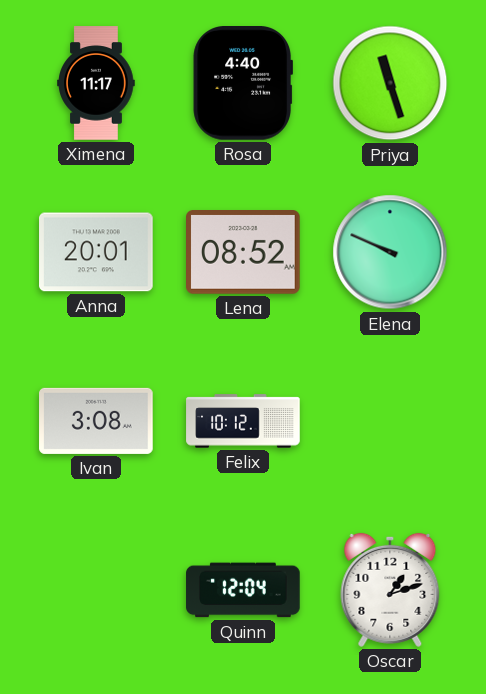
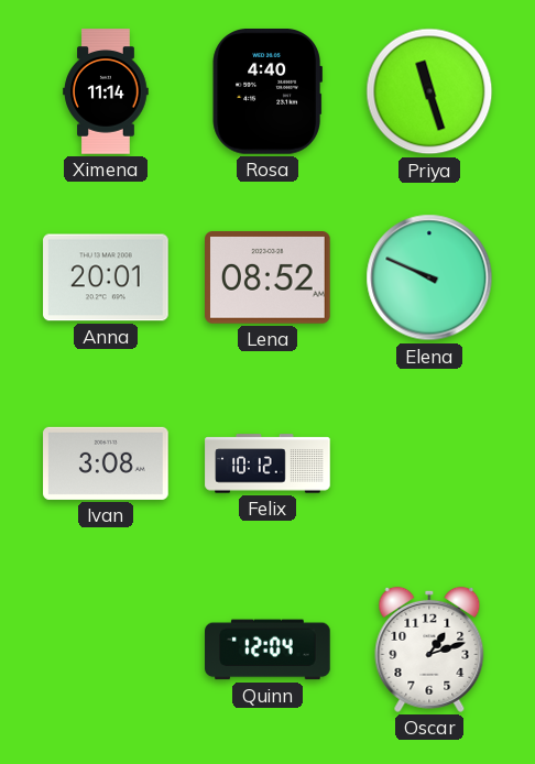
Ximena: 11:17 -> 11:14 (106, 91)
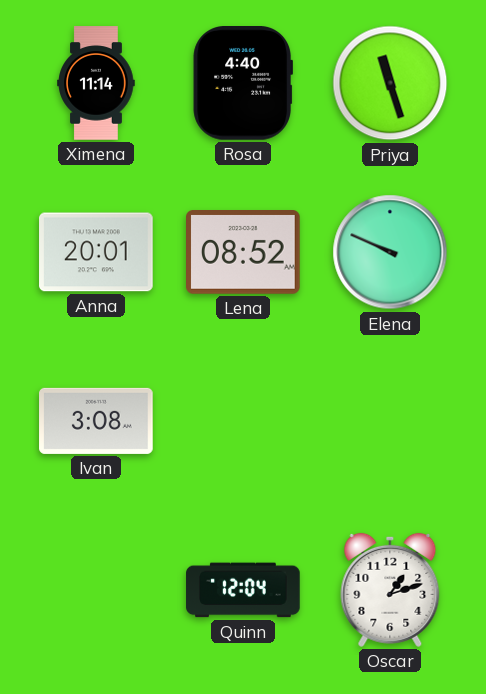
Felix: 10:12 -> none (267, 463)
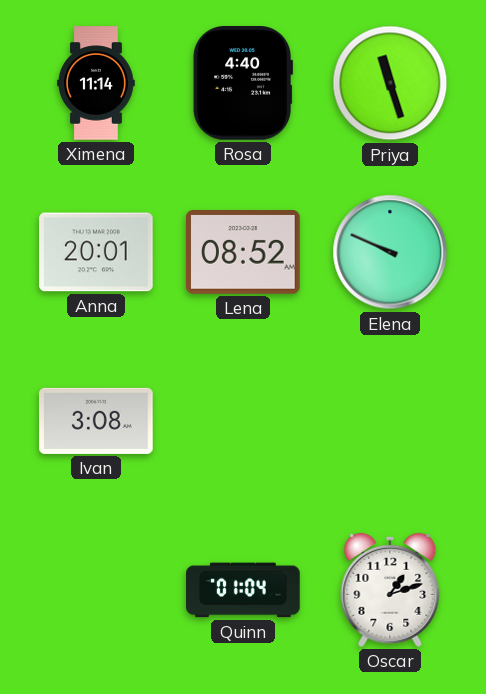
Quinn: 12:04 -> 01:04 (243, 590)
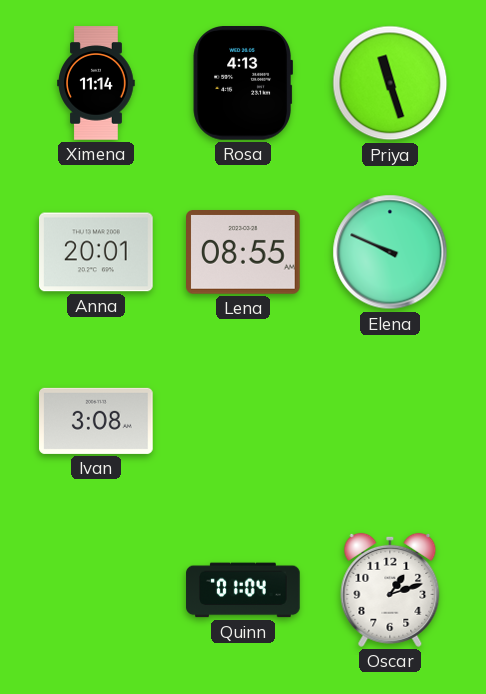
Rosa: 4:40 -> 4:13 (242, 84)
Lena: 08:52 -> 08:55 (244, 253)
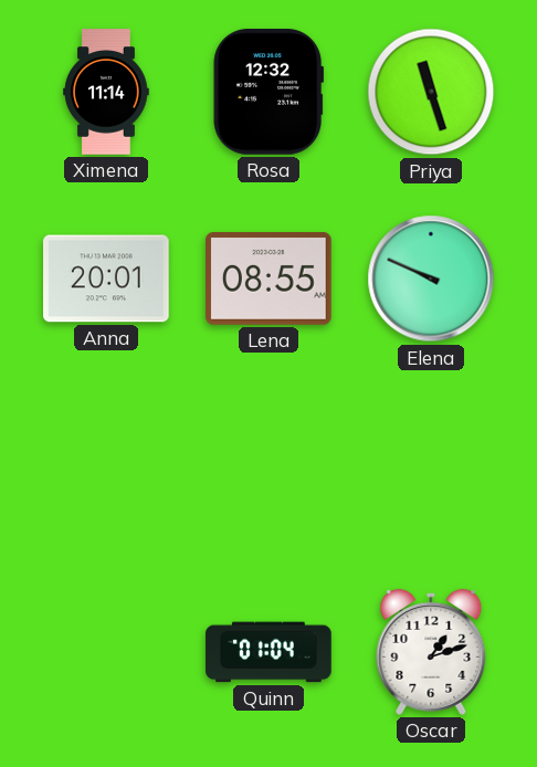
Rosa: 4:13 -> 12:32 (267, 93)
Ivan: 3:08 -> none (96, 421)
